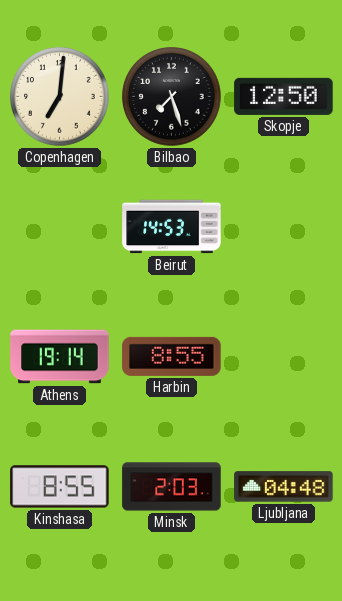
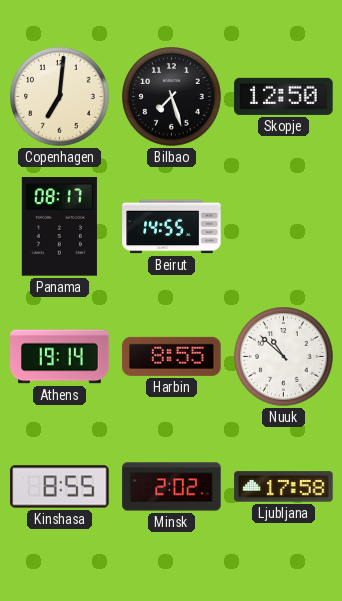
Panama: none -> 08:17 (59, 227)
Beirut: 14:53 -> 14:55 (172, 227)
Nuuk: none -> 10:52 (284, 357)
Minsk: 2:03 -> 2:02 (172, 487)
Ljubljana: 04:48 -> 17:58 (284, 487)
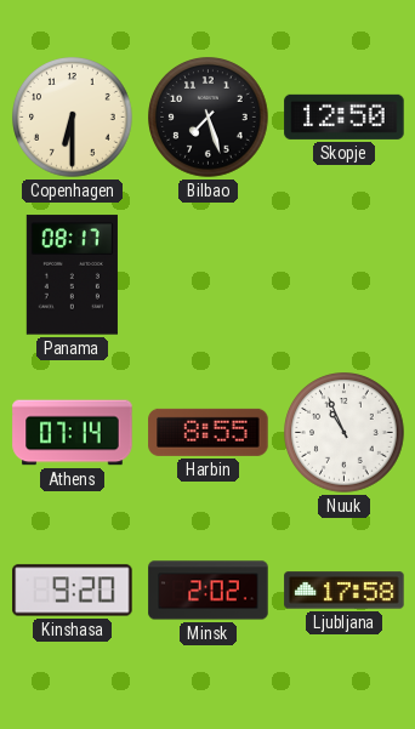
Copenhagen: 7:01 -> 6:30 (73, 118)
Beirut: 14:55 -> none (172, 227)
Athens: 19:14 -> 07:14 (73, 433)
Nuuk: 10:52 -> 10:56 (345, 433)
Kinshasa: 8:55 -> 9:20 (73, 591)
